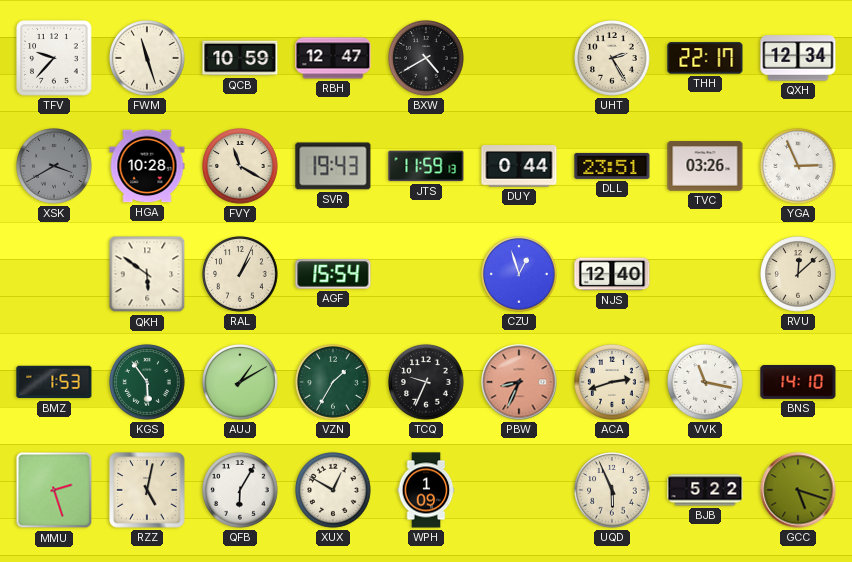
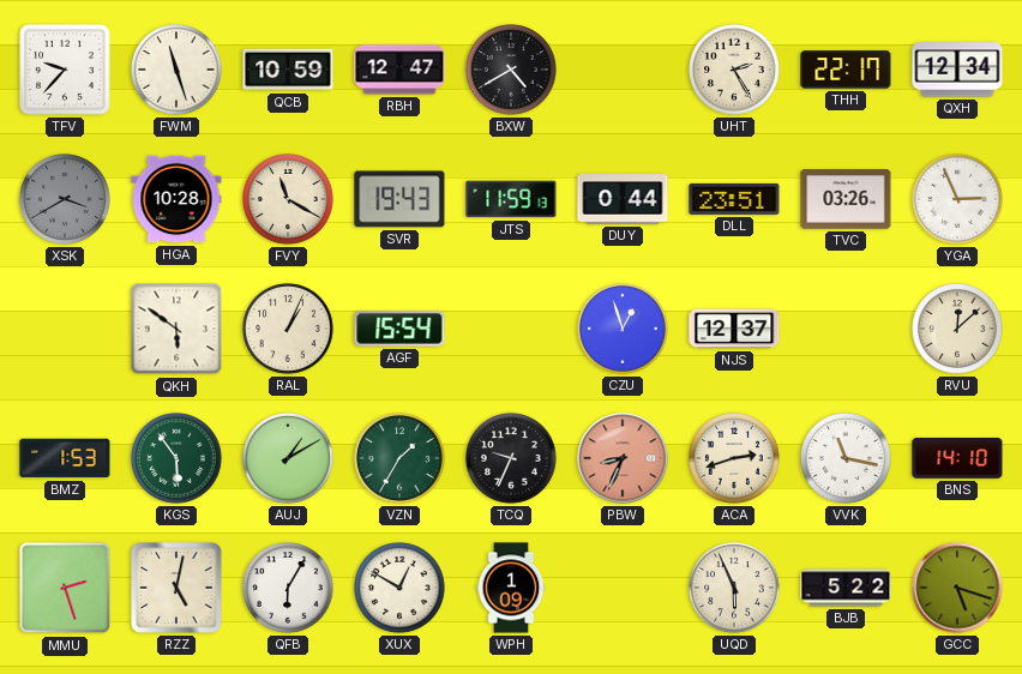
NJS: 12:40 -> 12:37 (734, 329)
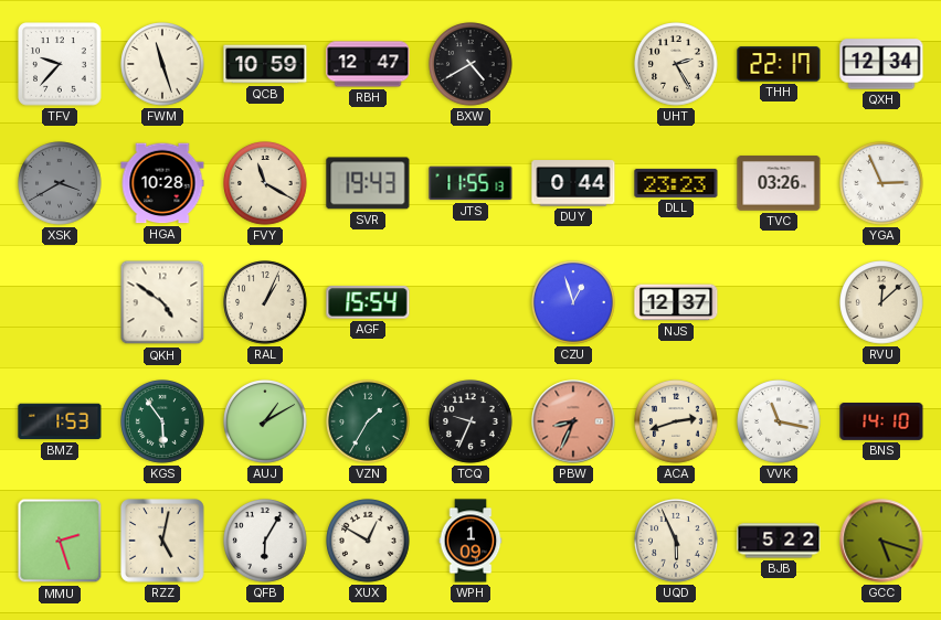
JTS: 11:59 -> 11:55 (470, 183)
DLL: 23:51 -> 23:23 (676, 183)
QKH: 5:51 -> 4:51 (162, 302)
